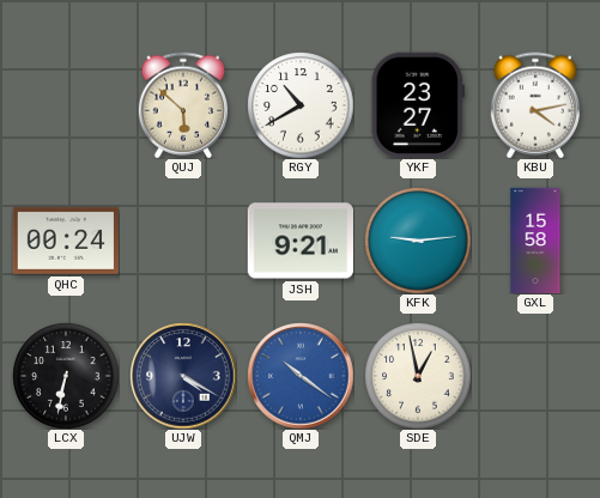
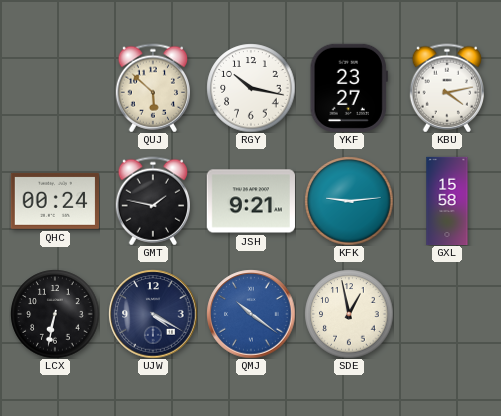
RGY: 10:40 -> 10:17 (251, 88)
GMT: none -> 1:47 (152, 201)
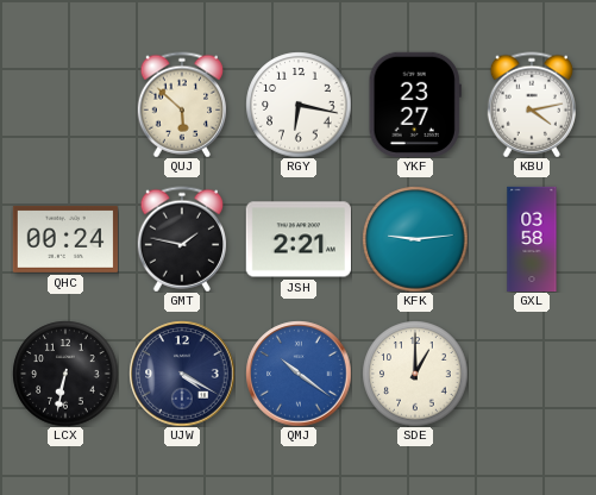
RGY: 10:17 -> 6:17 (299, 105)
JSH: 9:21 -> 2:21 (299, 239)
GXL: 15:58 -> 03:58 (532, 239)
SDE: 12:58 -> 1:00 (415, 374)
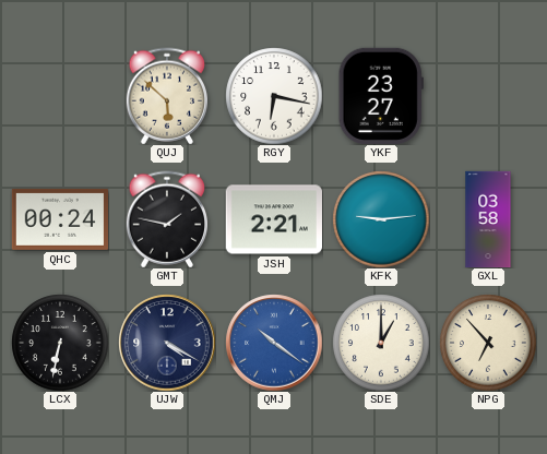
KBU: 4:13 -> none (531, 105)
NPG: none -> 6:53 (488, 343)
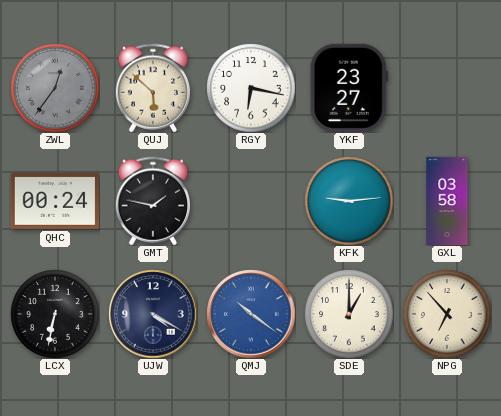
ZWL: none -> 12:36 (55, 88)
JSH: 2:21 -> none (274, 219)
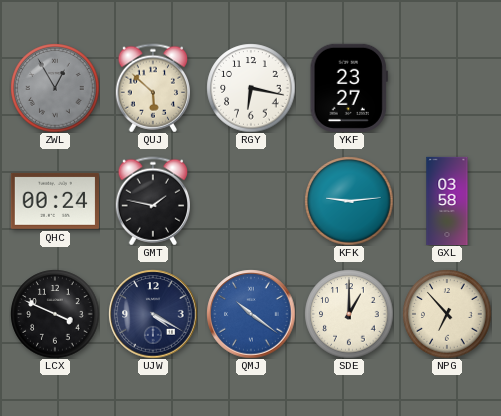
ZWL: 12:36 -> 12:55 (55, 88)
LCX: 6:32 -> 3:49 (55, 314)
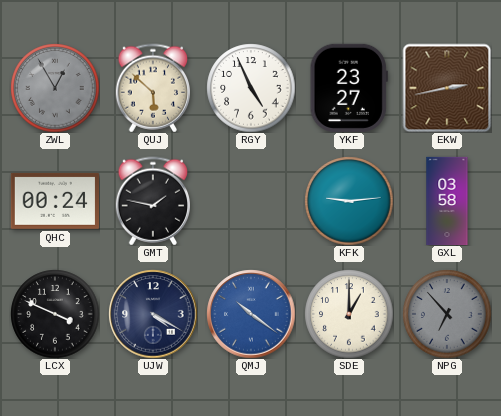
RGY: 6:17 -> 4:56 (251, 88)
EKW: none -> 2:43 (447, 88)
NPG dial: cream -> grey (447, 314)
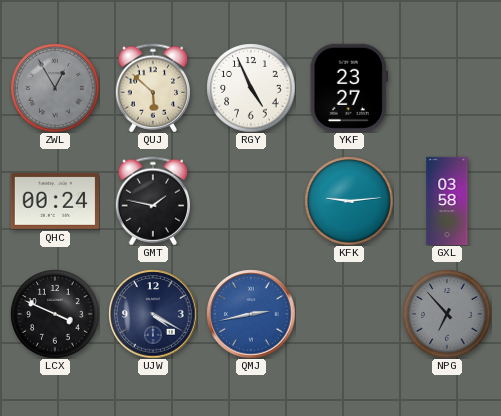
EKW: 2:43 -> none (447, 88)
QMJ: 10:21 -> 2:43 (251, 314)
SDE: 1:00 -> none (349, 314)
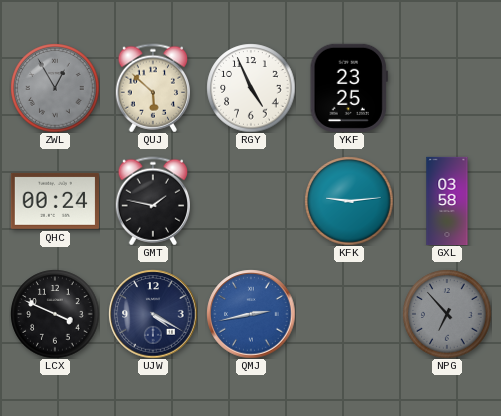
YKF: 23:27 -> 23:25 (349, 88)
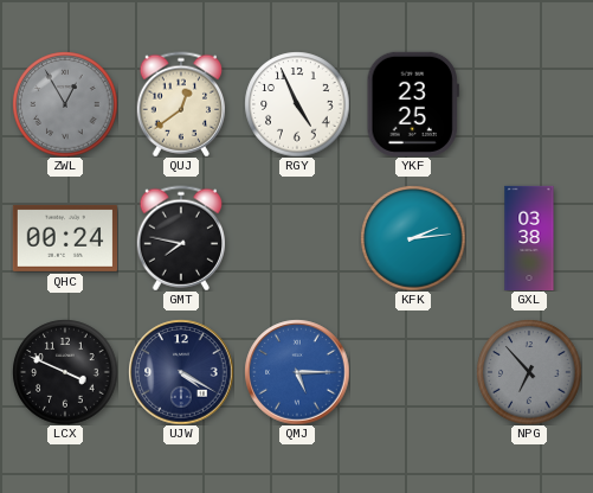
QUJ: 5:52 -> 12:39 (180, 104)
GMT: 1:47 -> 7:47 (180, 238)
KFK: 9:14 -> 2:14 (413, 238)
GXL: 03:58 -> 03:38 (529, 238)
QMJ: 2:43 -> 5:15 (297, 372)
